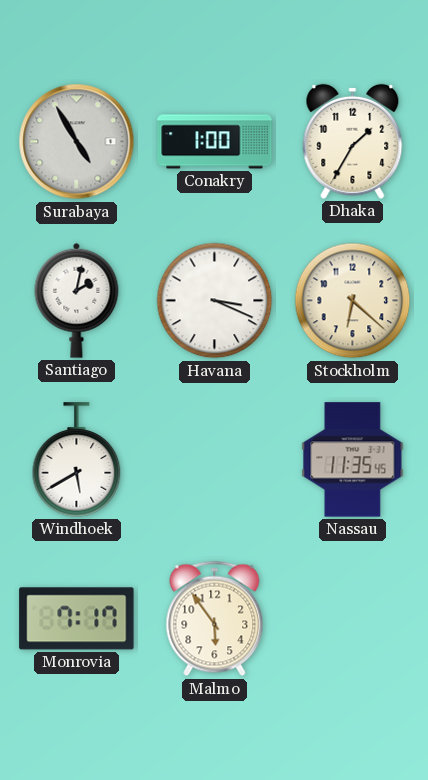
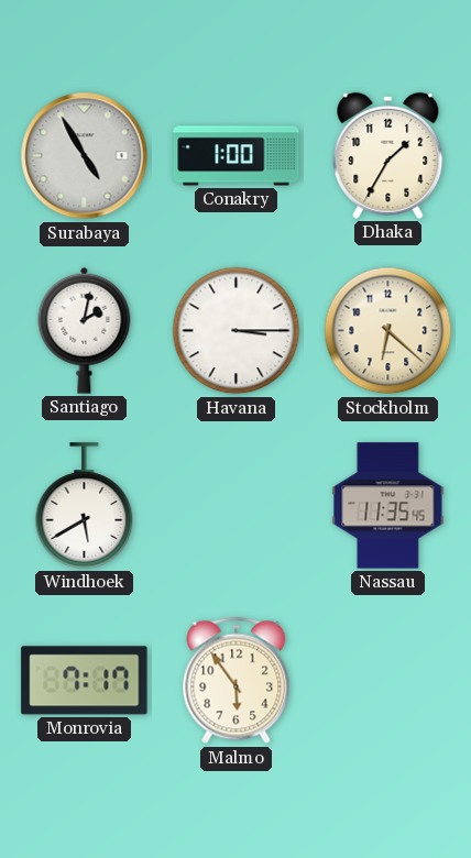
Havana: 3:19 -> 3:15 (237, 331)
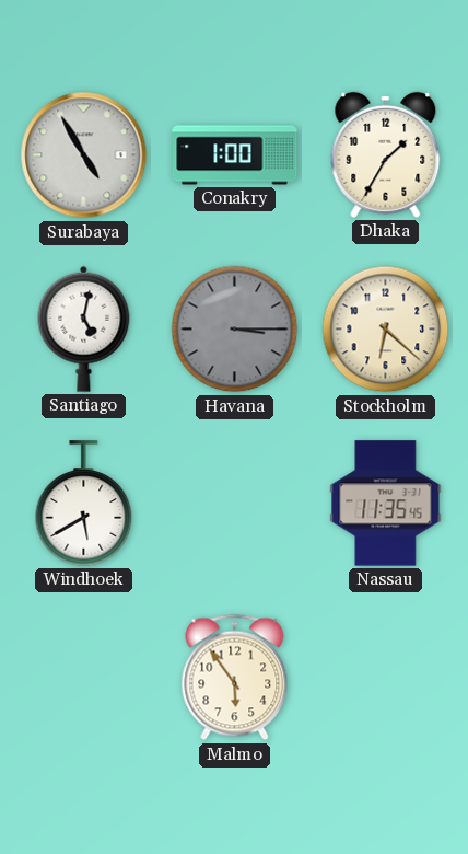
Santiago: 2:02 -> 5:02 (84, 328)
Havana dial: white -> grey (235, 330)
Monrovia: 7:17 -> none (85, 681)
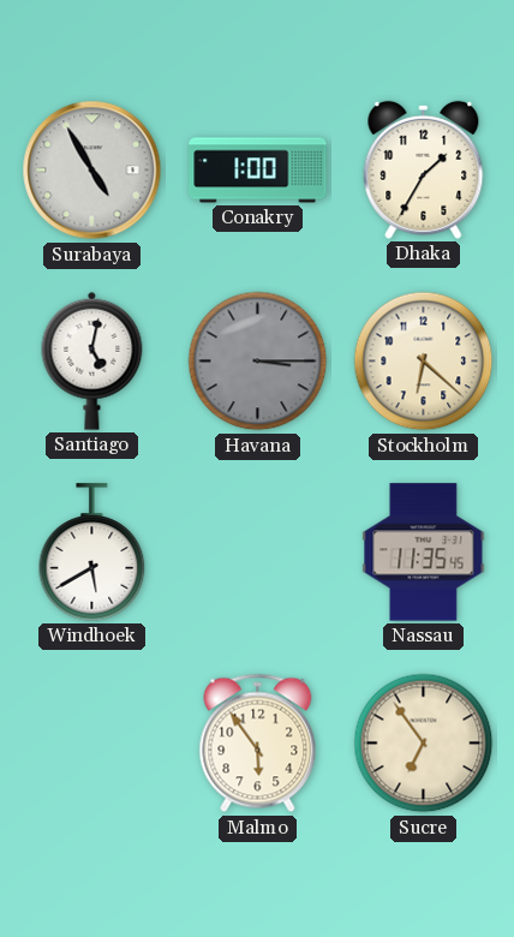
Sucre: none -> 6:54 (424, 744)
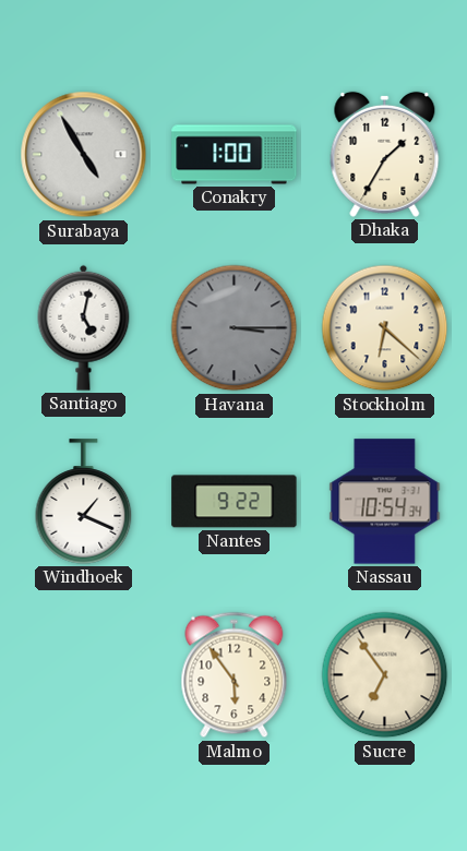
Windhoek: 5:40 -> 1:19 (84, 502)
Nantes: none -> 9:22 (235, 502)
Nassau: 11:35 -> 10:54 (385, 502)
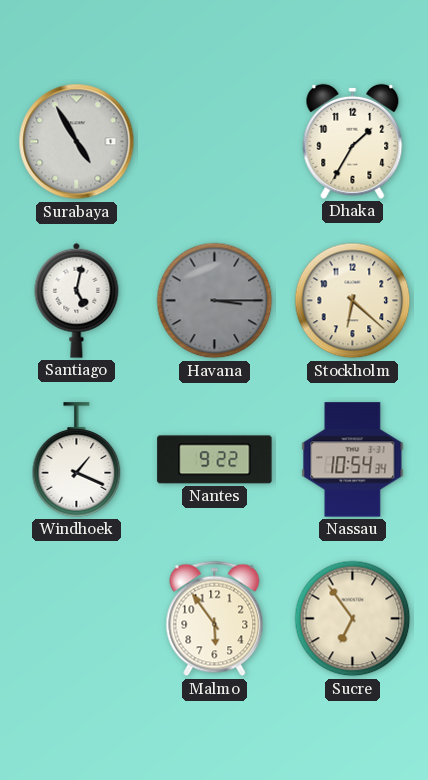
Conakry: 1:00 -> none (235, 155)
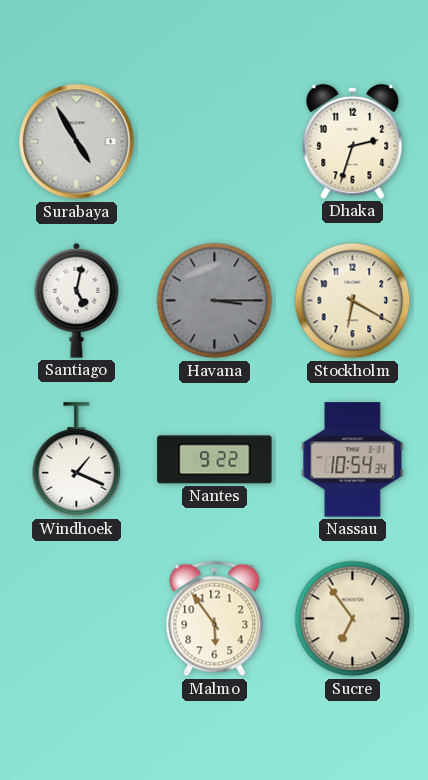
Dhaka: 1:35 -> 2:33 (353, 141)
Stockholm: 6:22 -> 6:20 (353, 301)
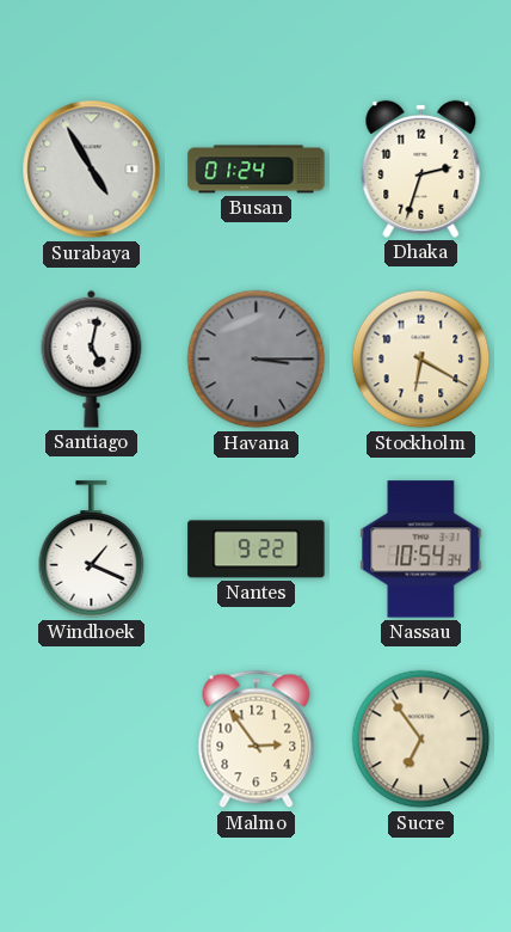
Busan: none -> 01:24 (257, 170)
Malmo: 5:54 -> 2:54 (257, 740)
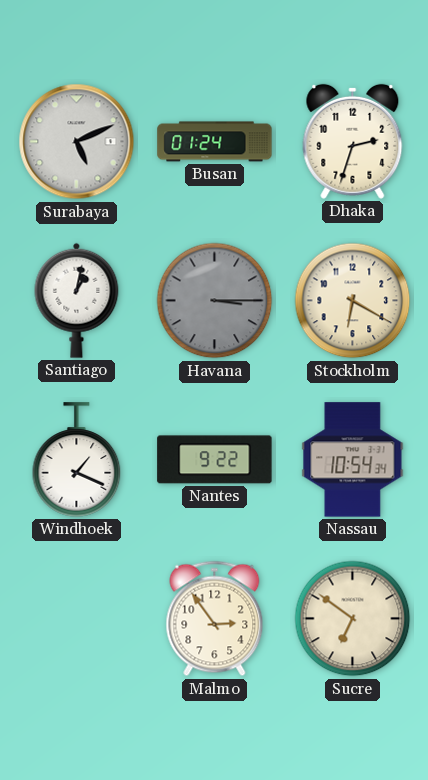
Surabaya: 4:55 -> 5:11 (77, 142)
Santiago: 5:02 -> 1:02 (77, 300)
Sucre: 6:54 -> 6:51 (353, 619)
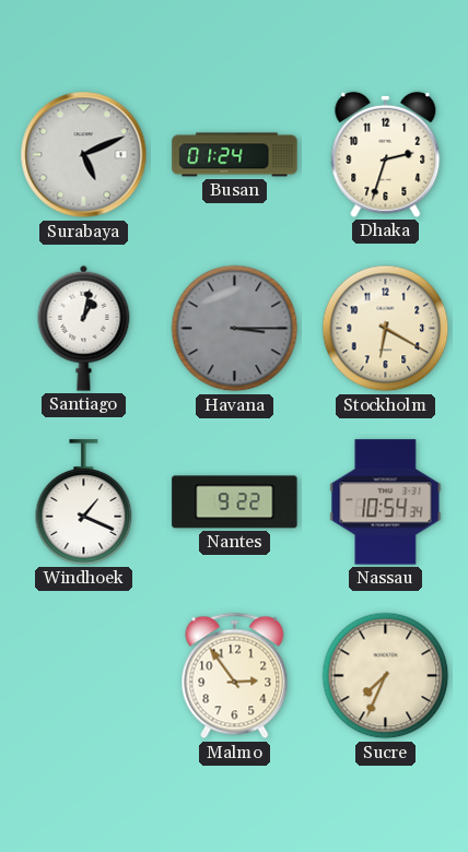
Sucre: 6:51 -> 7:34 (386, 676)
